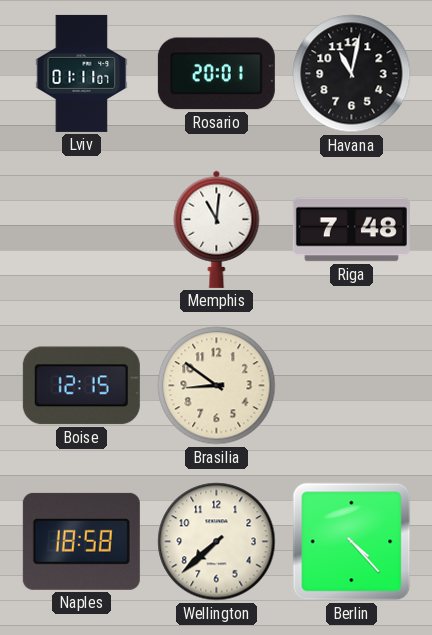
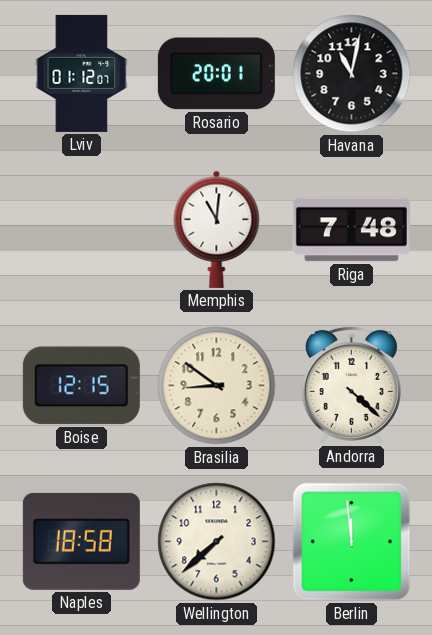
Lviv: 01:11 -> 01:12 (82, 73)
Andorra: none -> 4:22 (351, 385)
Berlin: 4:23 -> 11:59 (352, 542)
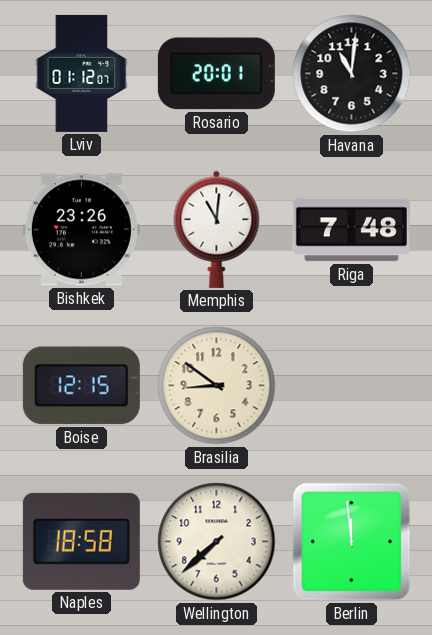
Havana: 11:02 -> 11:01 (352, 74)
Bishkek: none -> 23:26 (81, 230)
Andorra: 4:22 -> none (351, 385)
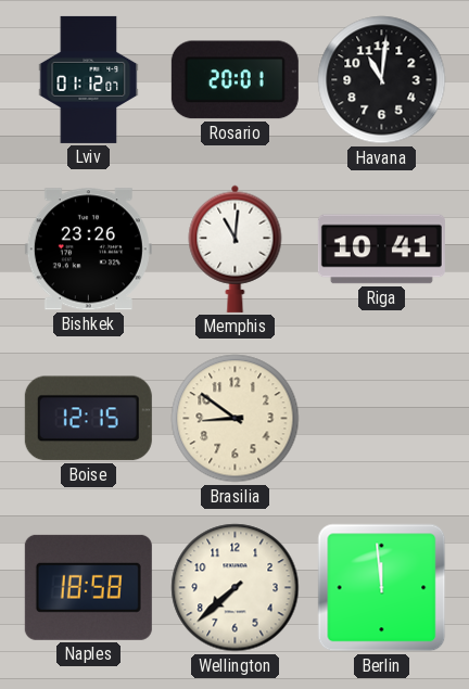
Riga: 7:48 -> 10:41 (381, 250)
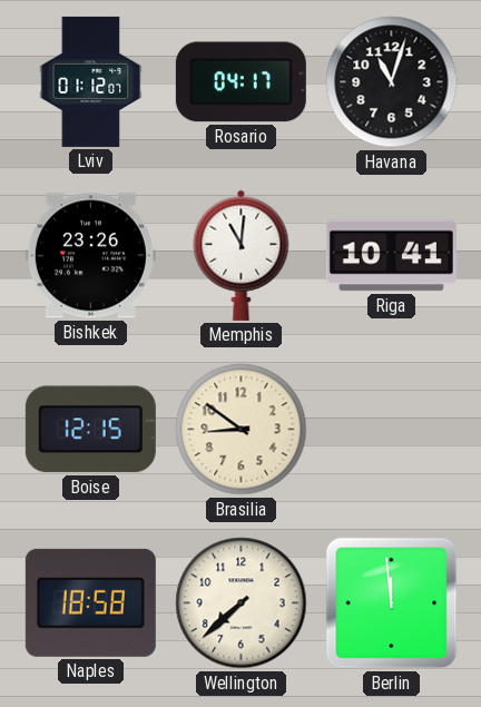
Rosario: 20:01 -> 04:17 (240, 82)
Havana: 11:01 -> 11:03 (392, 82)
